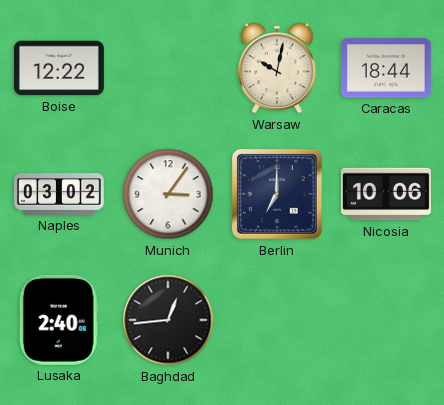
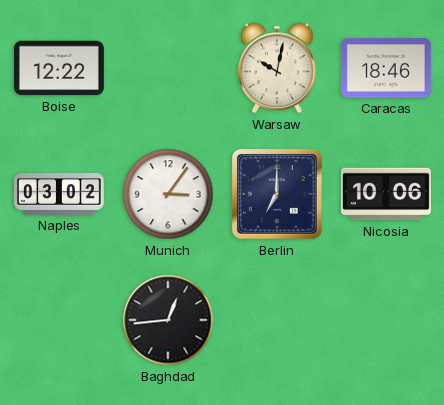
Caracas: 18:44 -> 18:46 (386, 68)
Lusaka: 2:40 -> none (59, 320)
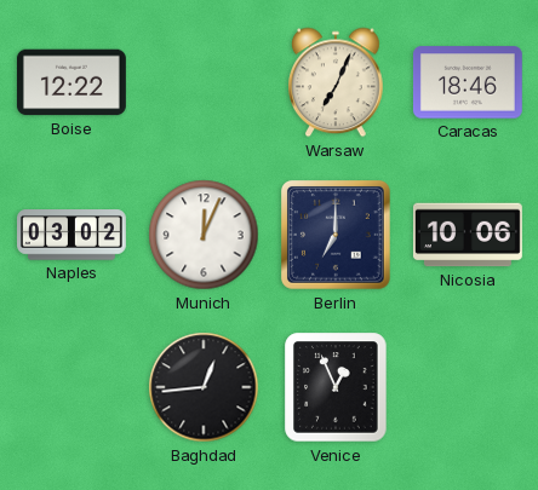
Warsaw: 10:02 -> 7:04 (337, 82)
Munich: 3:06 -> 12:04 (204, 235)
Venice: none -> 12:56 (336, 387)
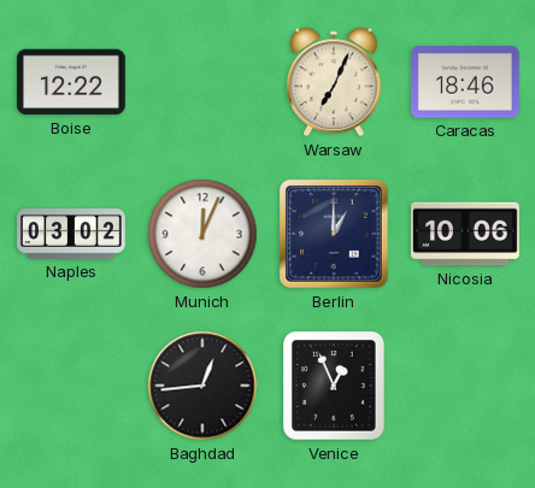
Berlin: 7:00 -> 1:00 (335, 235)
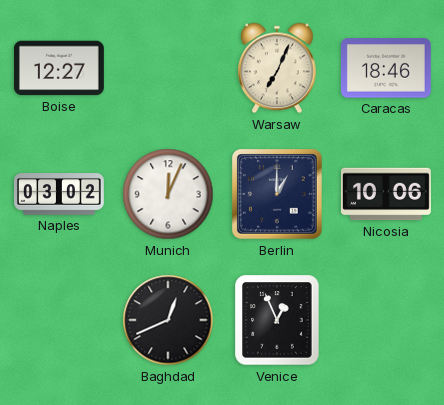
Boise: 12:22 -> 12:27 (59, 68)
Baghdad: 12:44 -> 12:41 (168, 320)
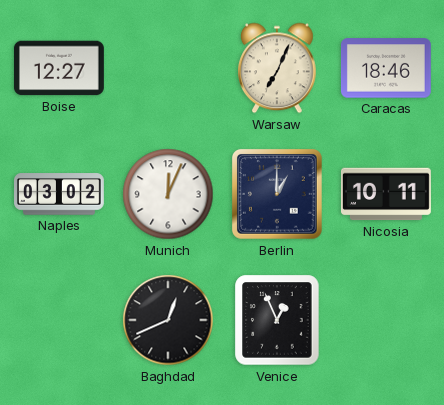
Nicosia: 10:06 -> 10:11 (386, 194)
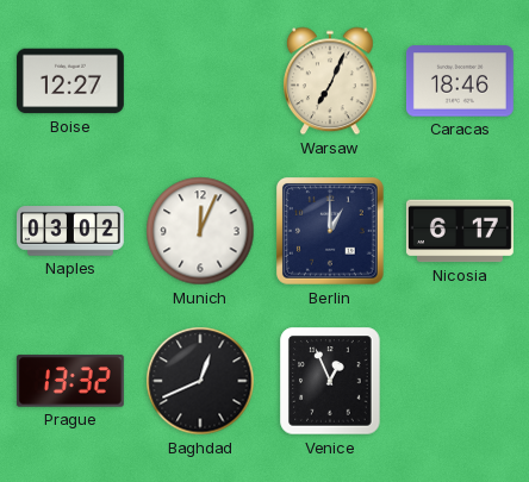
Nicosia: 10:11 -> 6:17 (460, 231)
Prague: none -> 13:32 (70, 381)
